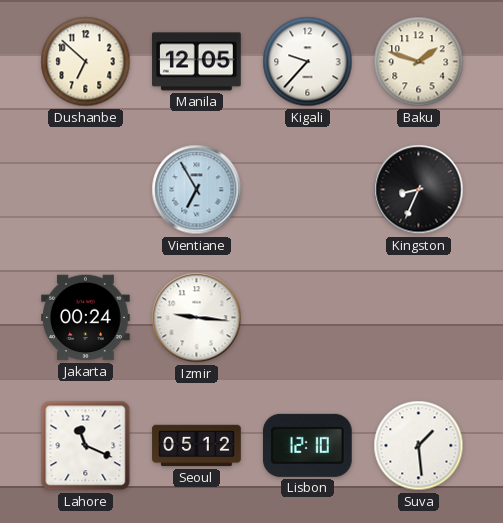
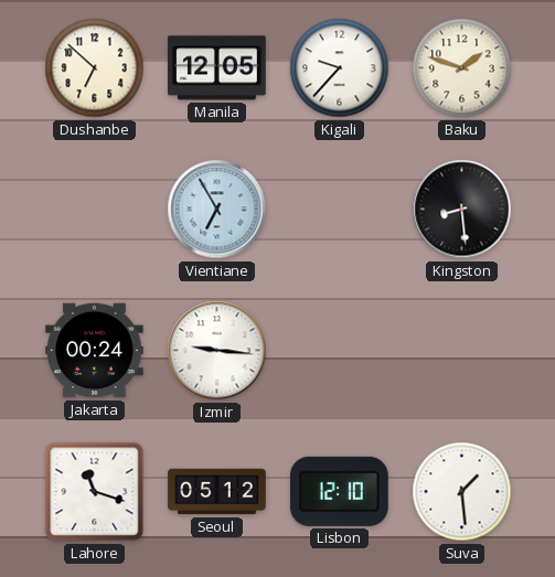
Kingston: 8:34 -> 8:29 (462, 210)
Lahore: 11:19 -> 11:18 (95, 492)
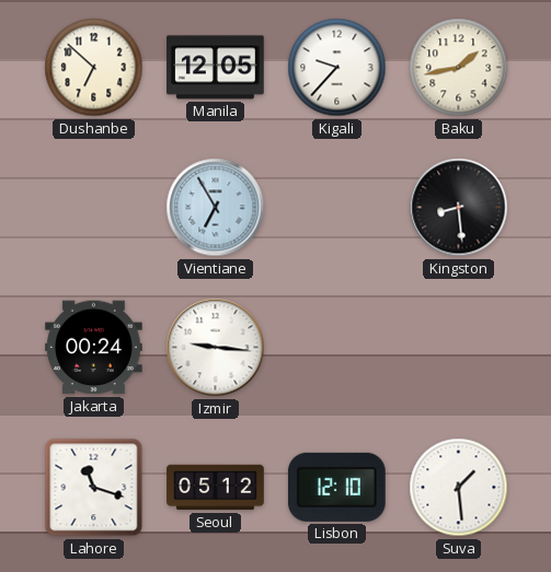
Baku: 1:48 -> 1:43 (459, 68)
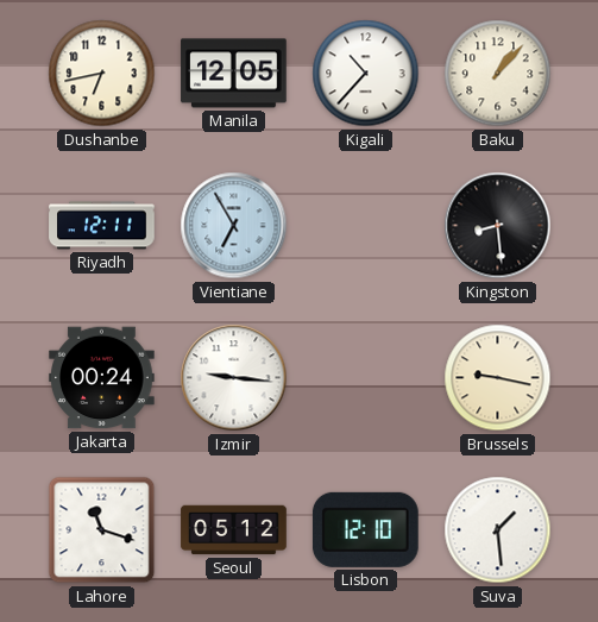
Dushanbe: 6:52 -> 6:43 (102, 74)
Kigali: 9:37 -> 10:37 (366, 74)
Baku: 1:43 -> 1:07 (498, 74)
Riyadh: none -> 12:11 (102, 226)
Brussels: none -> 9:17 (498, 378)
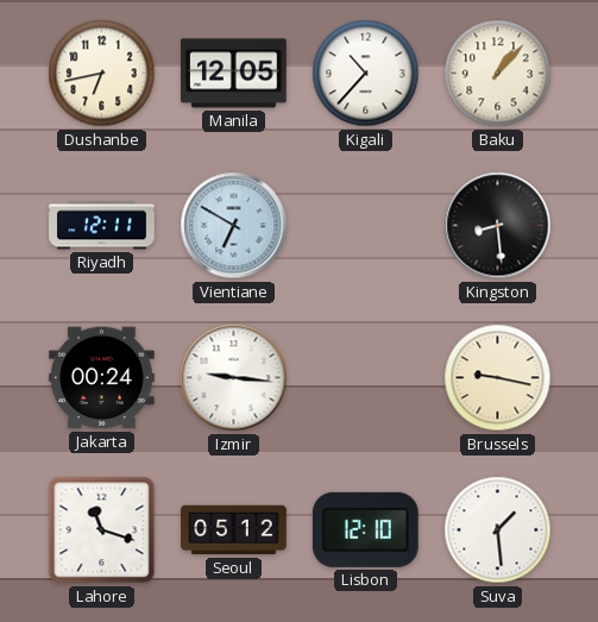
Vientiane: 6:55 -> 6:50 (234, 226)
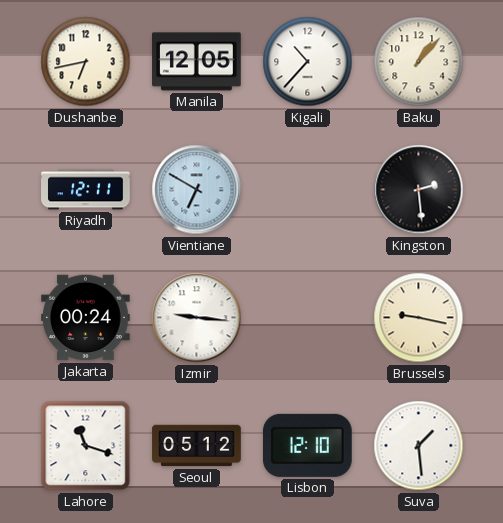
Kingston: 8:29 -> 2:29 (419, 190)
